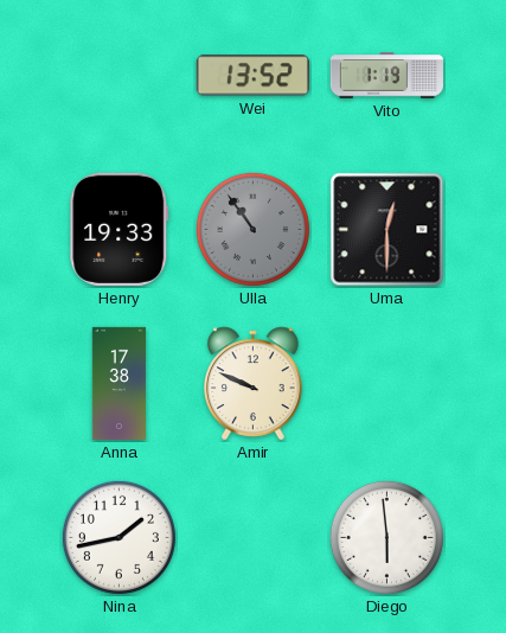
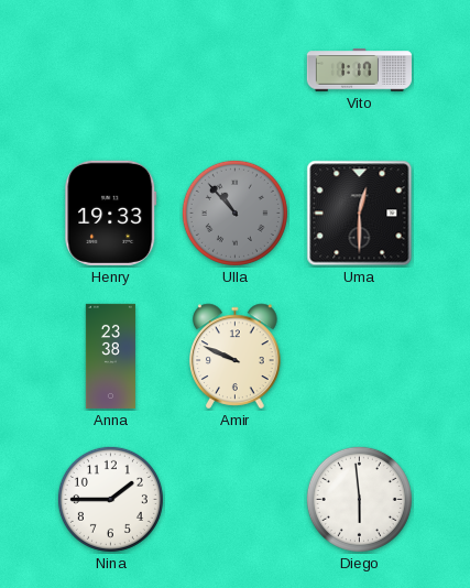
Wei: 13:52 -> none (252, 76)
Vito: 1:19 -> 1:17 (359, 70)
Ulla: 10:54 -> 10:53 (234, 213)
Anna: 17:38 -> 23:38 (110, 356)
Nina: 1:43 -> 1:45 (110, 499)
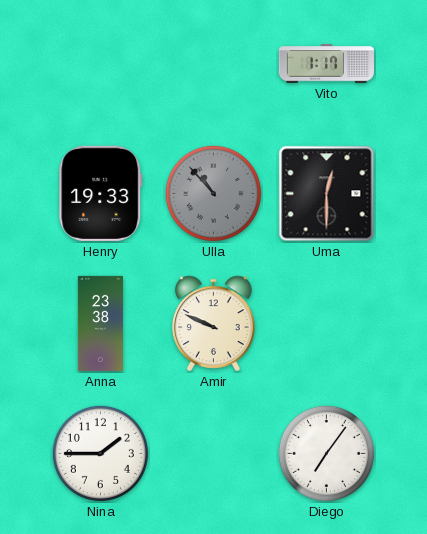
Diego: 5:59 -> 7:06 (326, 453)
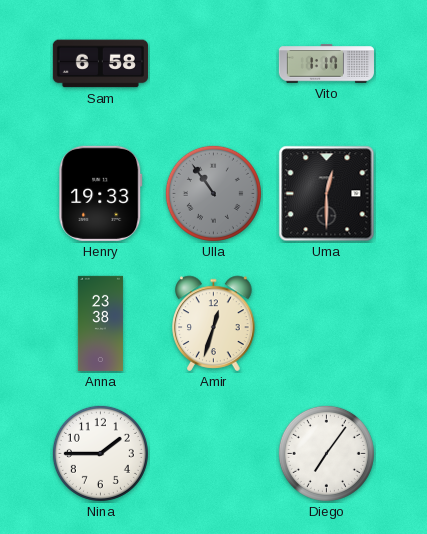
Sam: none -> 6:58 (100, 64)
Ulla: 10:53 -> 10:54 (213, 193)
Amir: 9:49 -> 12:33 (214, 324)
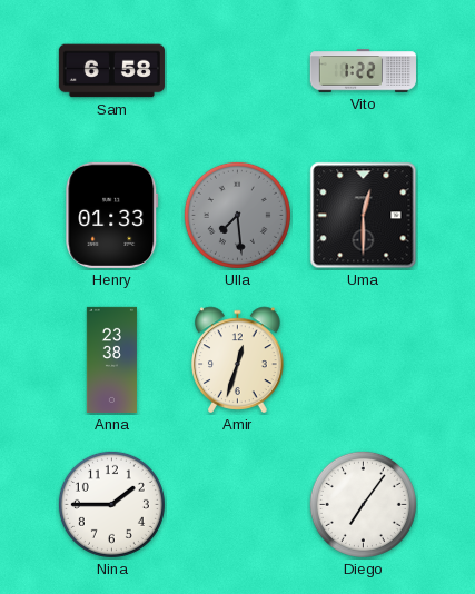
Vito: 1:17 -> 1:22 (363, 71)
Henry: 19:33 -> 01:33 (112, 215)
Ulla: 10:54 -> 7:29 (237, 215)
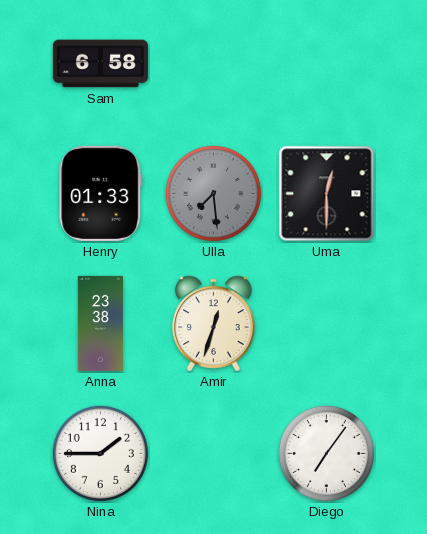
Vito: 1:22 -> none (363, 71)
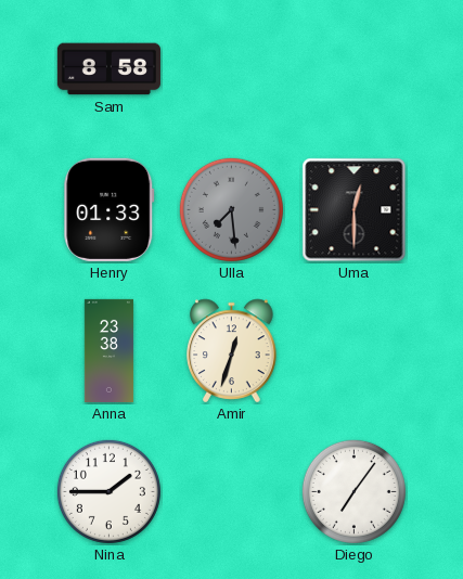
Sam: 6:58 -> 8:58 (108, 69)
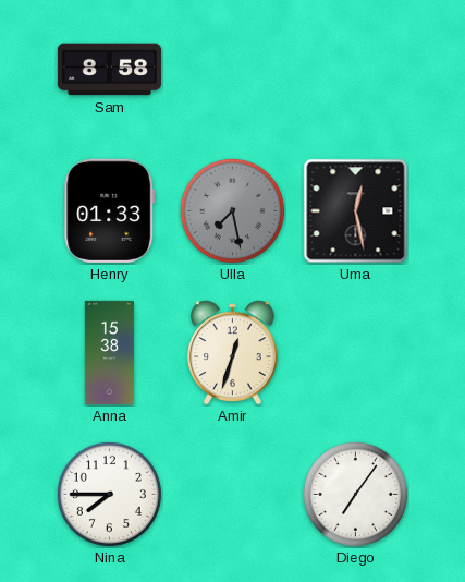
Ulla: 7:29 -> 7:28 (232, 210)
Uma: 12:30 -> 12:28 (356, 211)
Anna: 23:38 -> 15:38 (109, 352)
Nina: 1:45 -> 7:45 (109, 494)
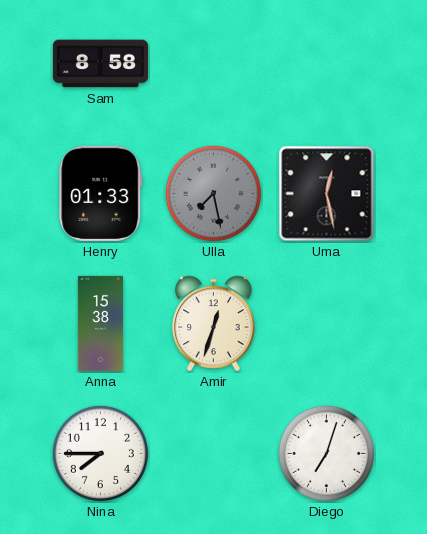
Diego: 7:06 -> 7:03 (326, 453)
